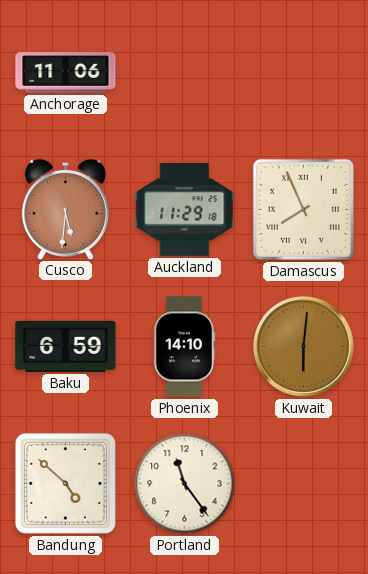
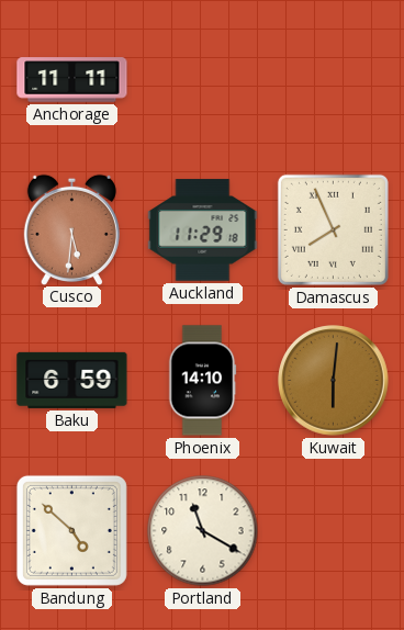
Anchorage: 11:06 -> 11:11 (72, 80)
Portland: 11:24 -> 11:20 (203, 531)
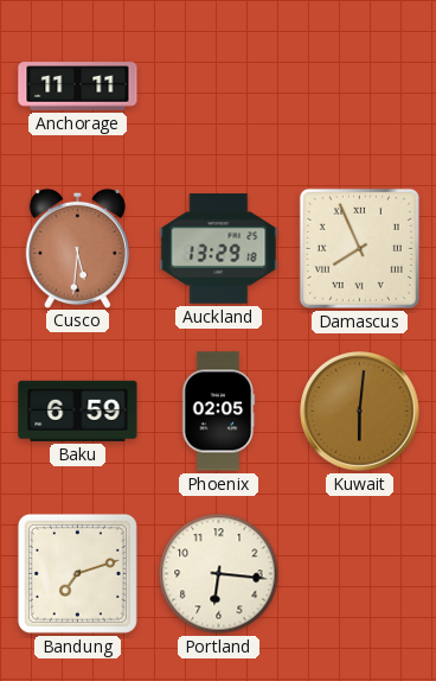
Auckland: 11:29 -> 13:29 (219, 249)
Phoenix: 14:10 -> 02:05 (218, 412)
Bandung: 4:52 -> 7:12 (77, 573)
Portland: 11:20 -> 6:16 (219, 574)
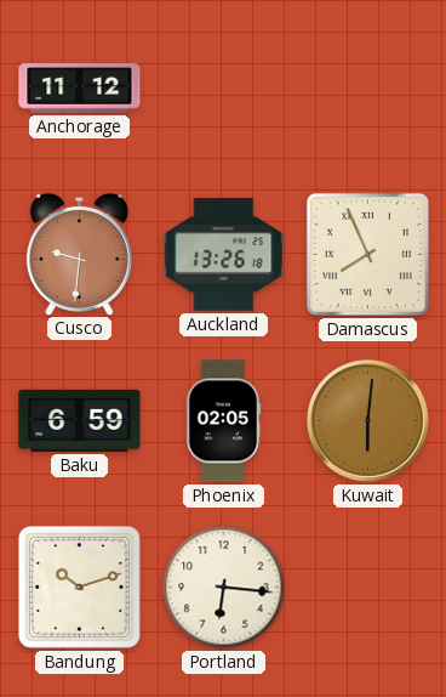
Anchorage: 11:11 -> 11:12 (80, 89)
Cusco: 5:31 -> 9:31 (79, 254)
Auckland: 13:29 -> 13:26 (224, 255)
Bandung: 7:12 -> 10:12 (79, 586)
